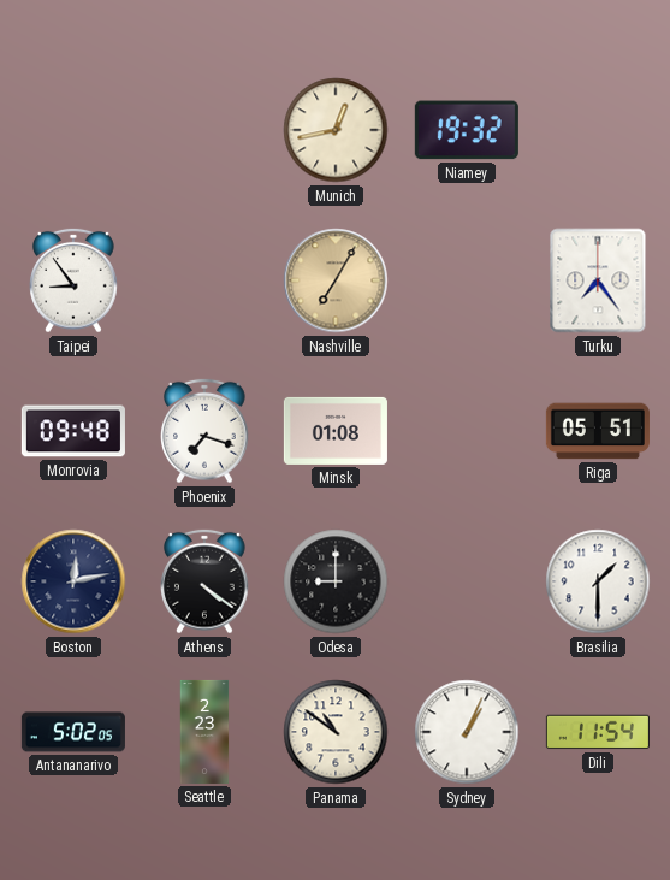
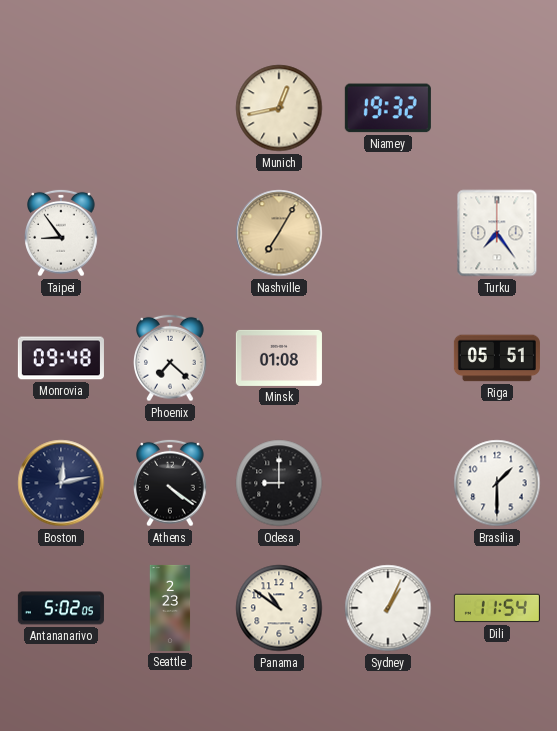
Phoenix: 7:18 -> 7:22 (170, 358)
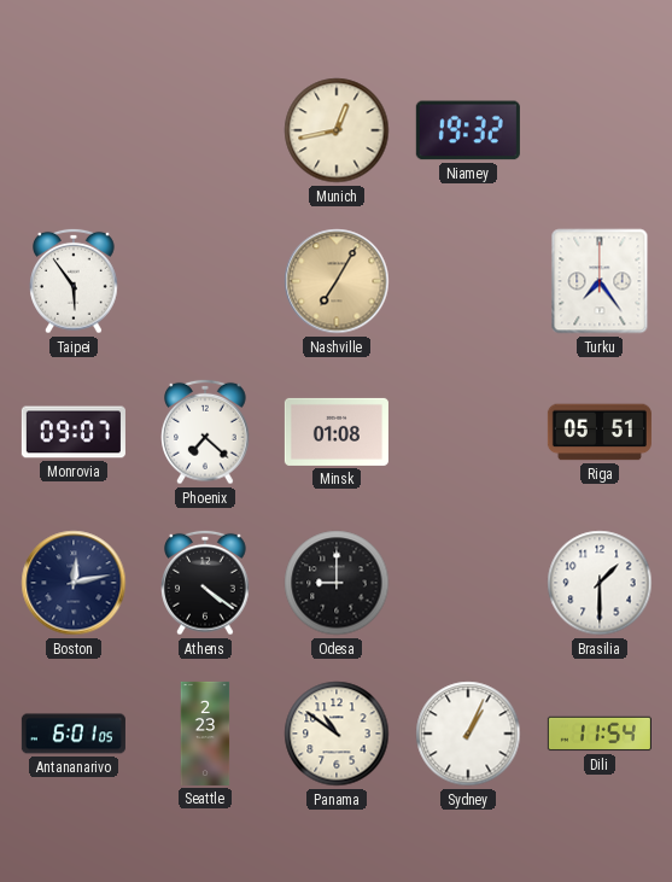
Taipei: 8:54 -> 5:54 (74, 281)
Monrovia: 09:48 -> 09:07 (74, 432)
Antananarivo: 5:02 -> 6:01 (74, 734)
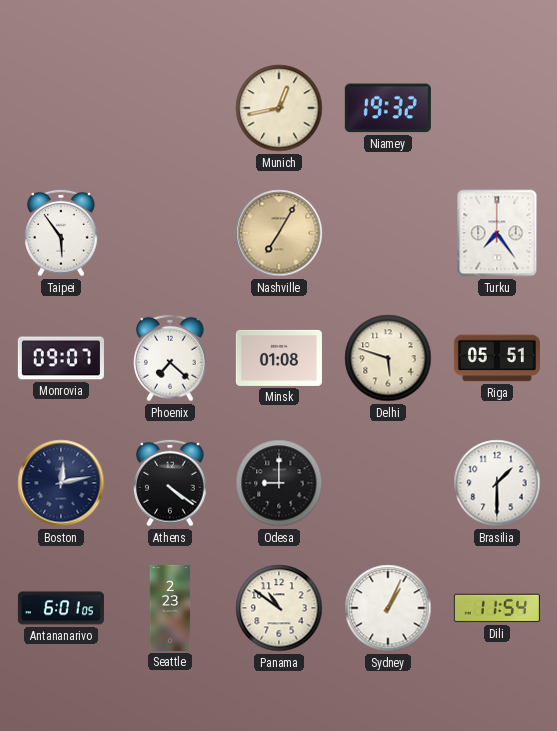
Delhi: none -> 5:48 (388, 358)
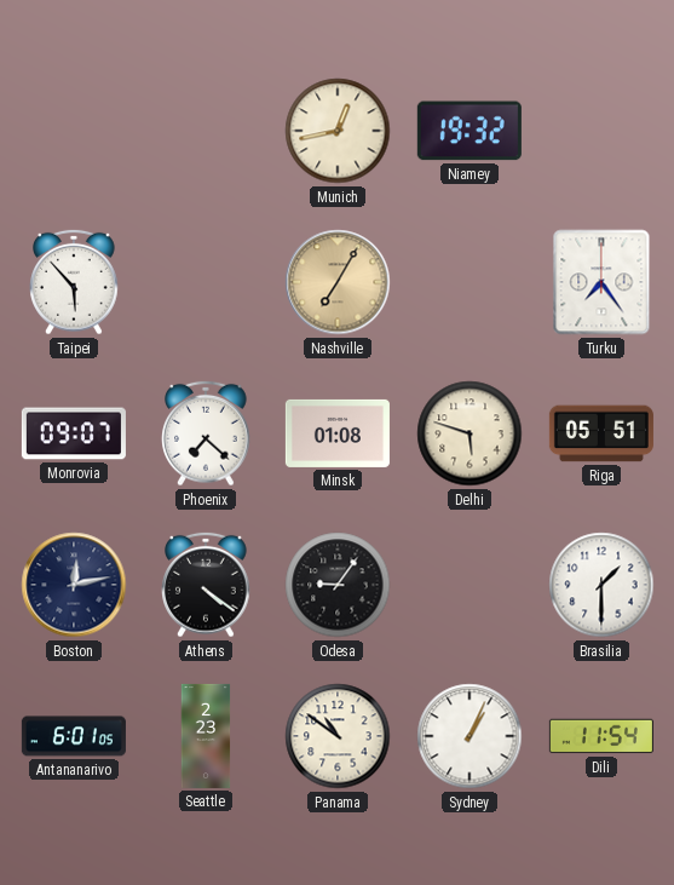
Taipei: 5:54 -> 5:53 (74, 282)
Odesa: 9:00 -> 9:06 (338, 585)
